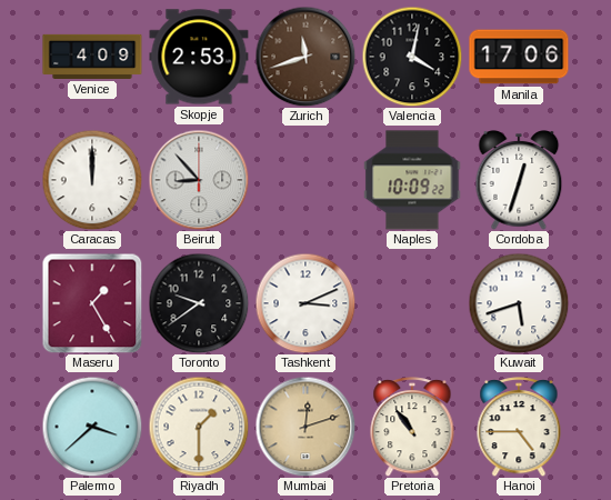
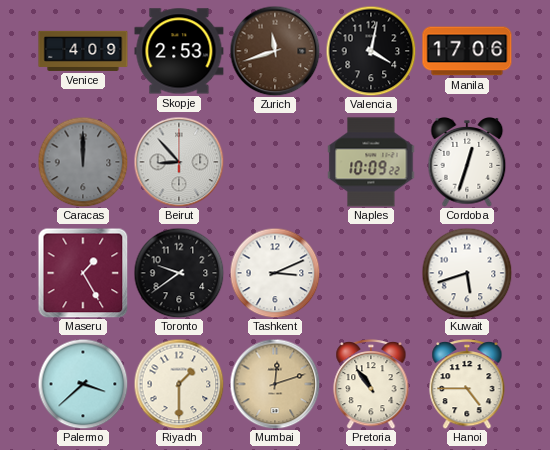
Caracas dial: white -> grey (83, 162)
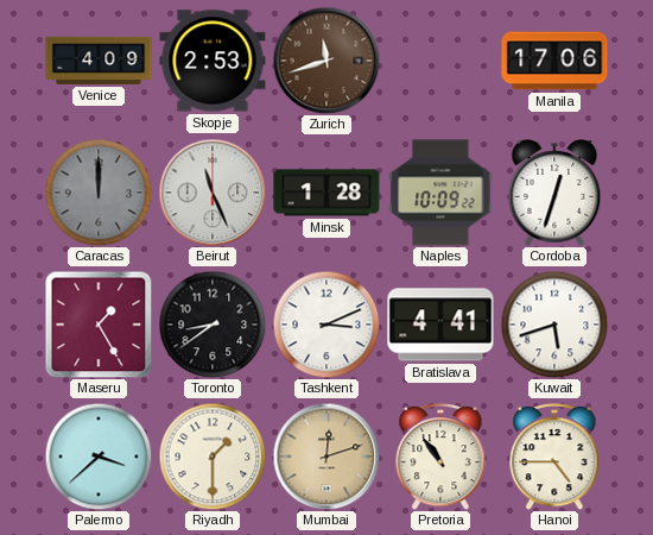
Valencia: 4:02 -> none (371, 51)
Beirut: 8:53 -> 11:26 (213, 193)
Minsk: none -> 1:28 (326, 193)
Toronto: 9:39 -> 8:39 (213, 325)
Bratislava: none -> 4:41 (440, 325)
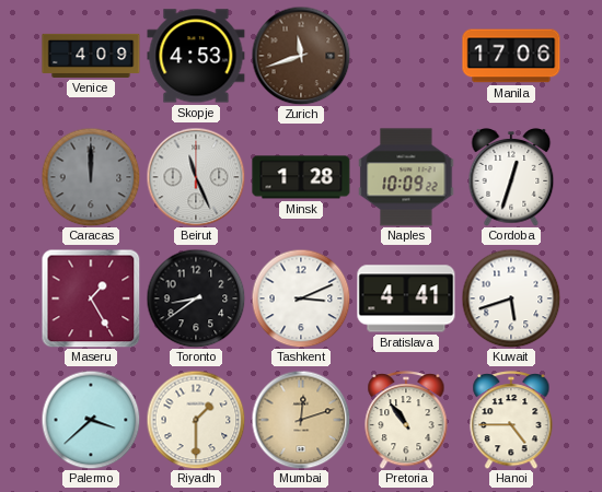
Skopje: 2:53 -> 4:53 (196, 56)
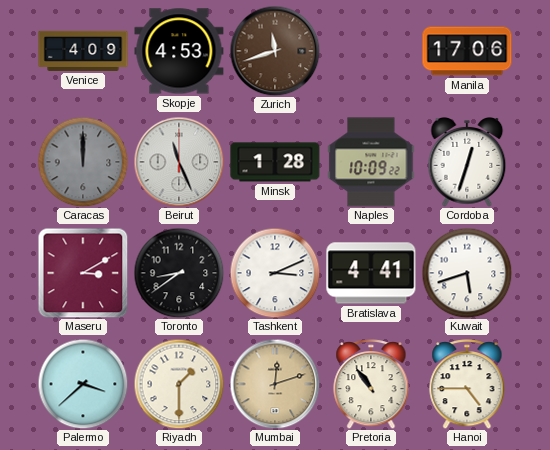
Maseru: 1:25 -> 3:10 (83, 273)
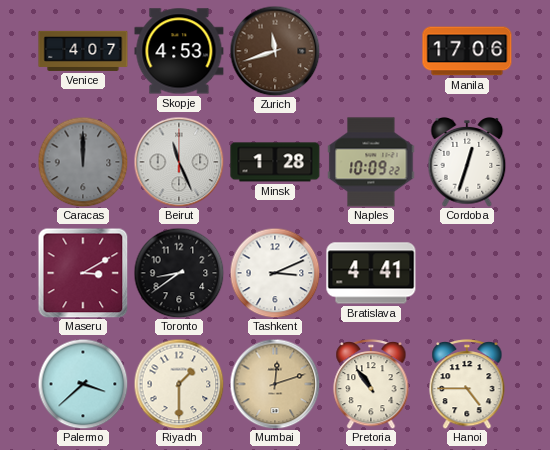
Venice: 4:09 -> 4:07 (83, 51)
Kuwait: 5:42 -> none (467, 273)
